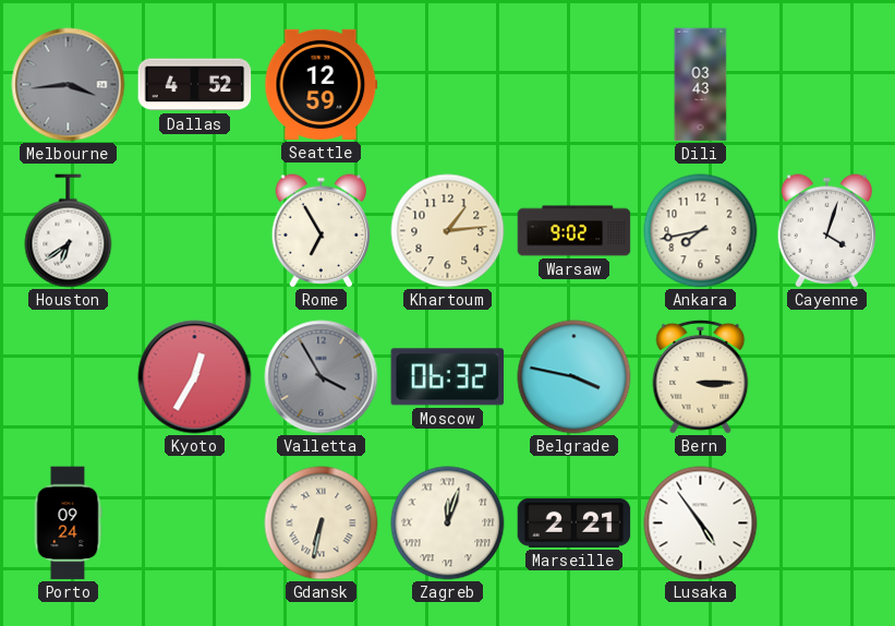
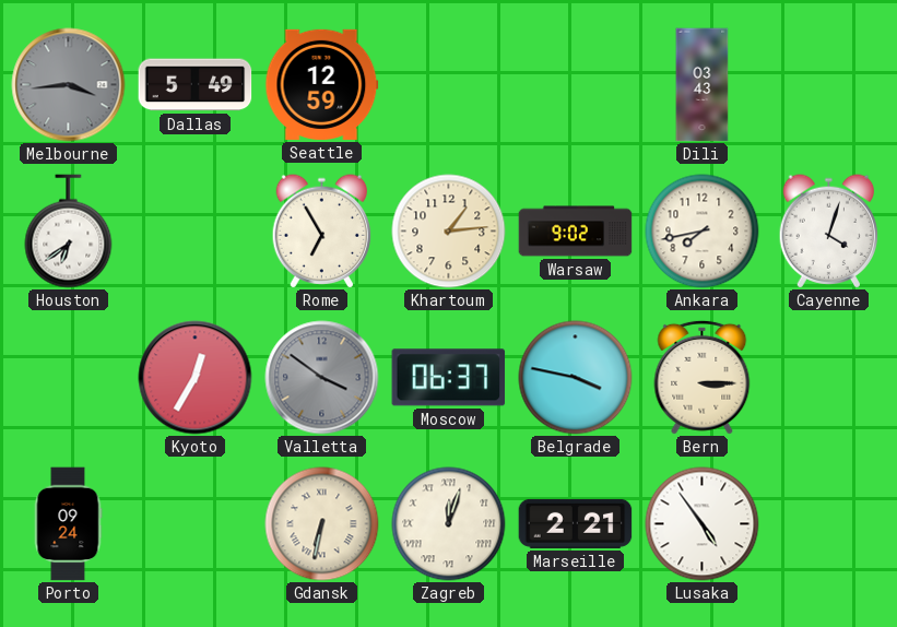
Dallas: 4:52 -> 5:49 (196, 85)
Valletta: 3:55 -> 3:51 (322, 378)
Moscow: 06:32 -> 06:37 (449, 378)
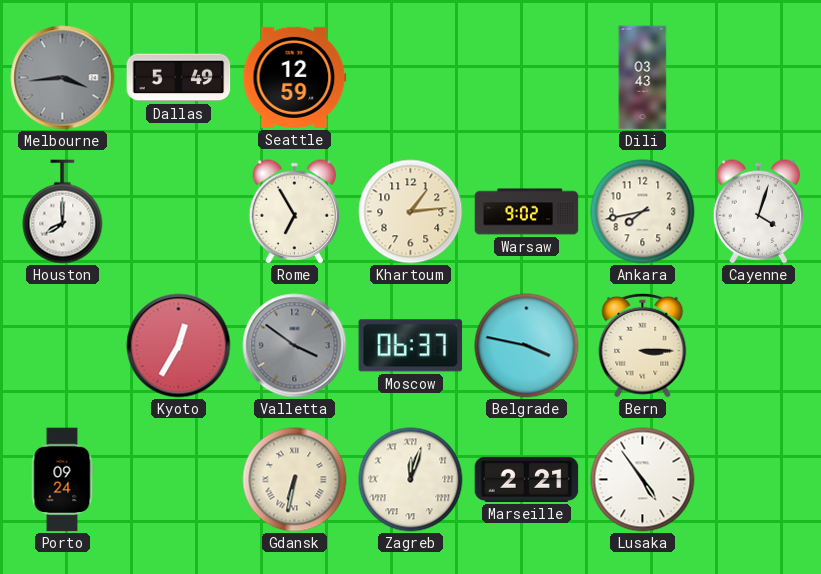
Houston: 6:39 -> 8:00 (63, 212)
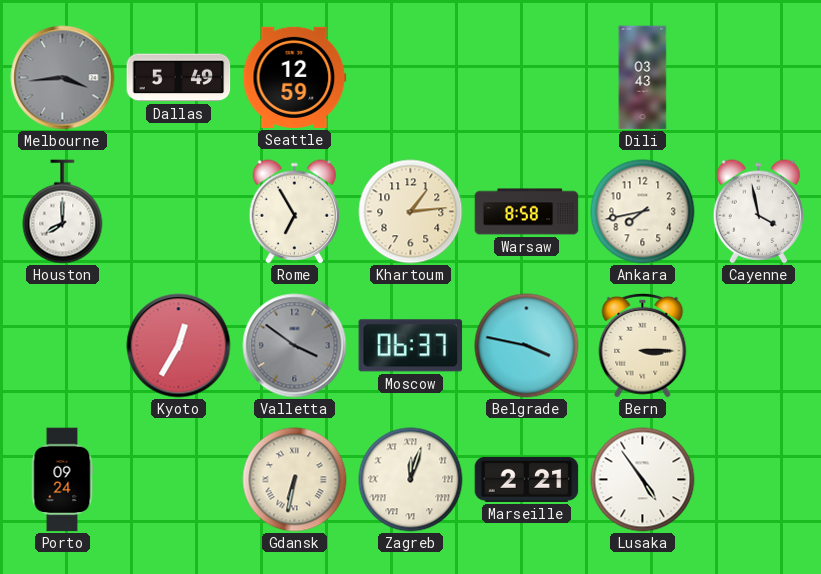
Warsaw: 9:02 -> 8:58 (527, 212)
Cayenne: 4:03 -> 3:58 (759, 212)
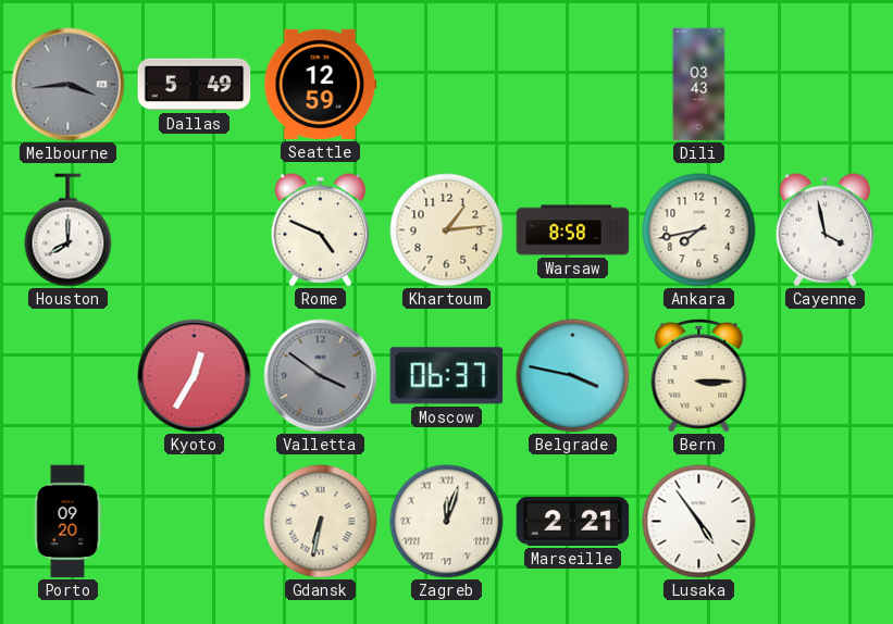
Rome: 6:55 -> 4:49 (321, 230)
Porto: 09:24 -> 09:20 (67, 522)
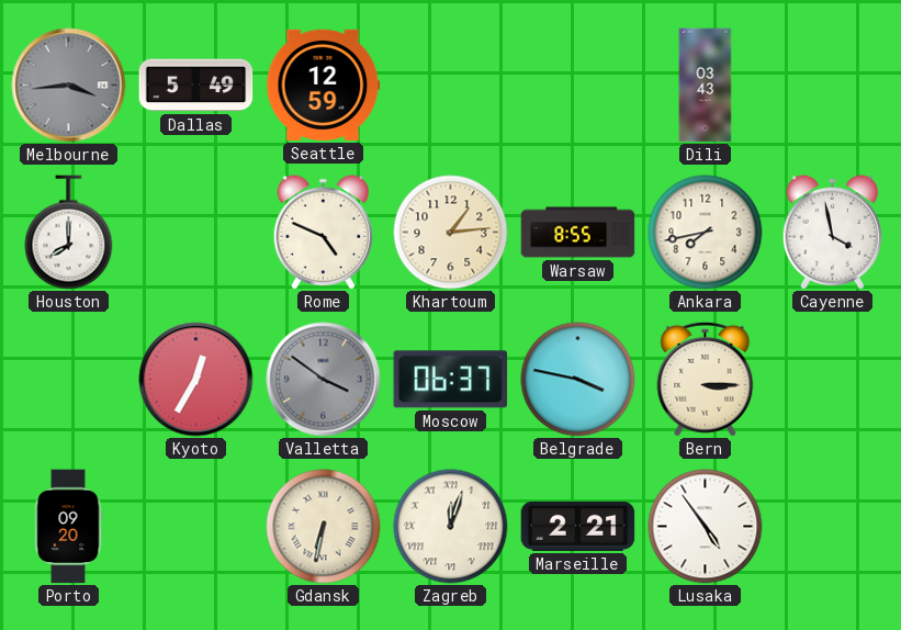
Warsaw: 8:58 -> 8:55 (578, 233)
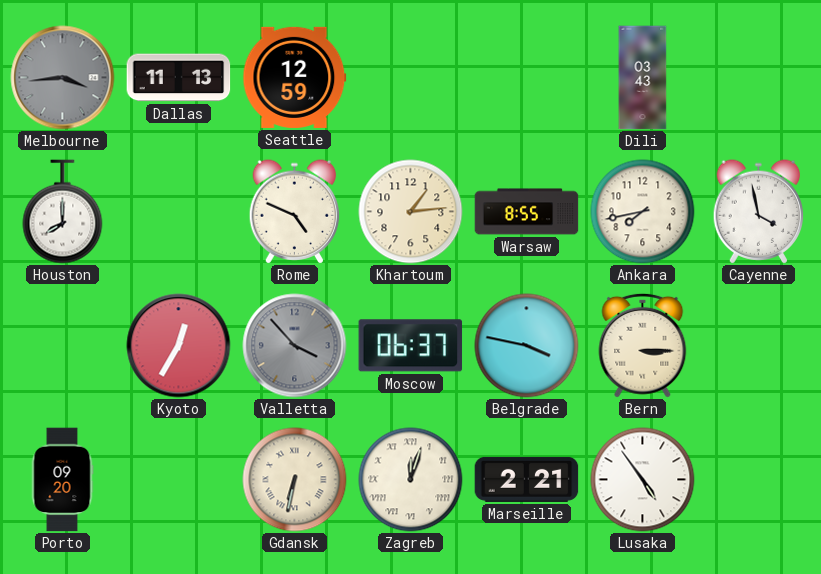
Dallas: 5:49 -> 11:13 (179, 78)
Valletta: 3:51 -> 3:53 (295, 346)
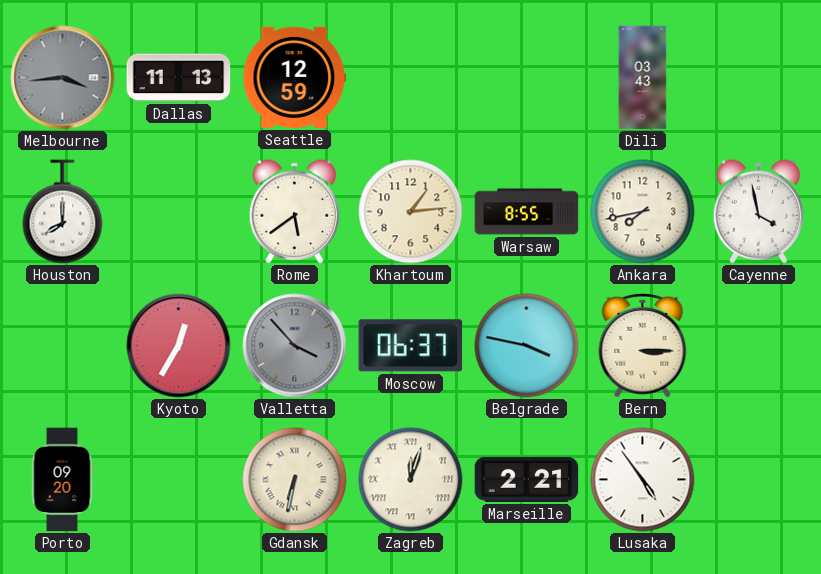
Rome: 4:49 -> 5:39 (295, 212)
